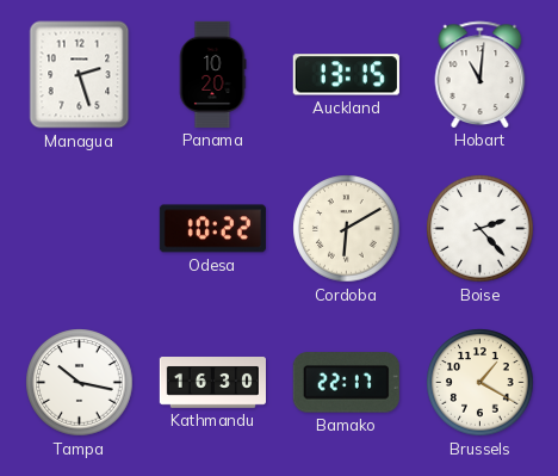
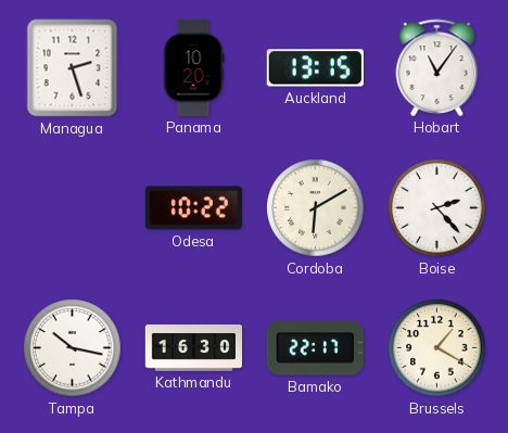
Hobart: 11:01 -> 11:06 (437, 67)
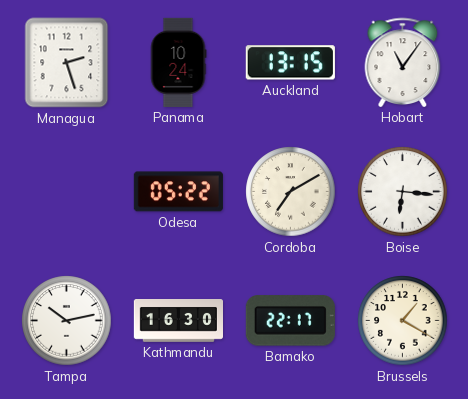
Panama: 10:20 -> 10:24 (178, 62)
Odesa: 10:22 -> 05:22 (178, 192)
Cordoba: 6:10 -> 7:10 (291, 192)
Boise: 2:23 -> 6:16 (403, 192)
Tampa: 10:17 -> 10:13 (67, 321)
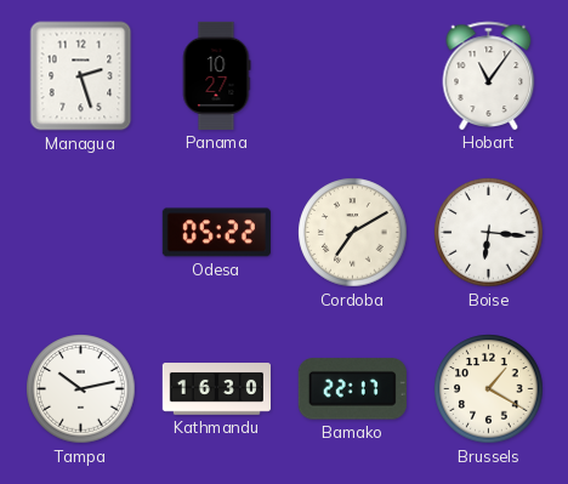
Panama: 10:24 -> 10:27 (216, 75)
Auckland: 13:15 -> none (290, 63)
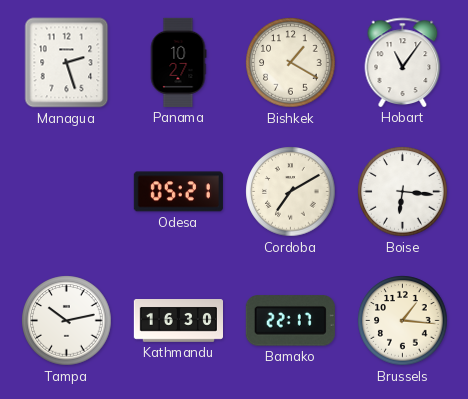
Bishkek: none -> 1:20 (291, 63)
Odesa: 05:22 -> 05:21 (178, 192)
Brussels: 1:20 -> 1:16 (403, 321)
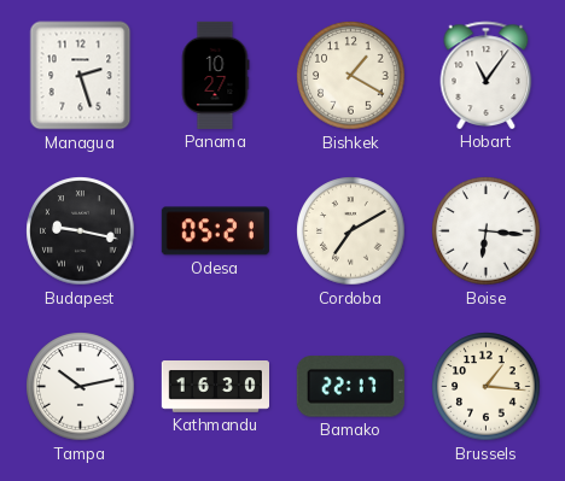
Budapest: none -> 9:17 (81, 231)
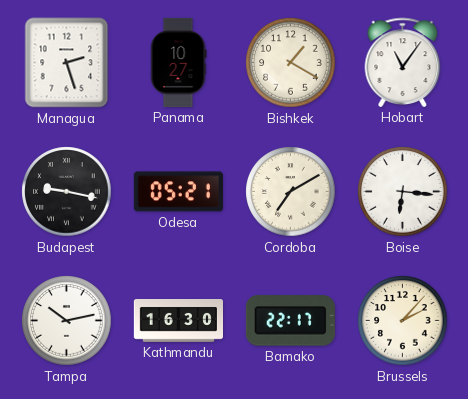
Brussels: 1:16 -> 2:07 (403, 321)
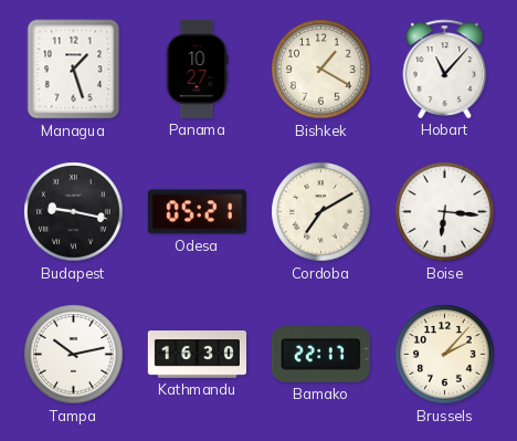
Managua: 2:27 -> 1:27 (74, 70)
Hobart: 11:06 -> 11:07 (445, 69)
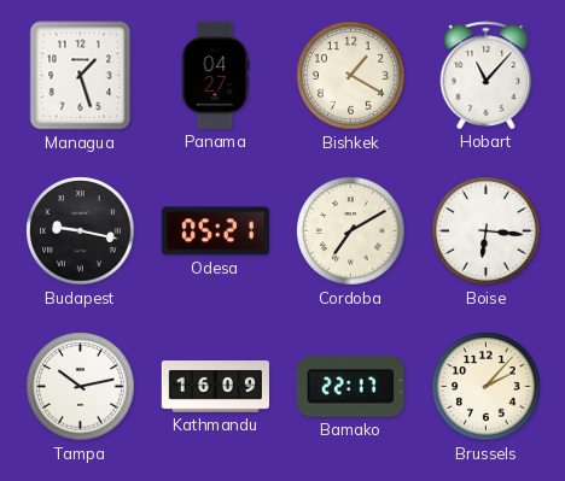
Panama: 10:27 -> 04:27 (215, 75)
Kathmandu: 16:30 -> 16:09 (215, 387)
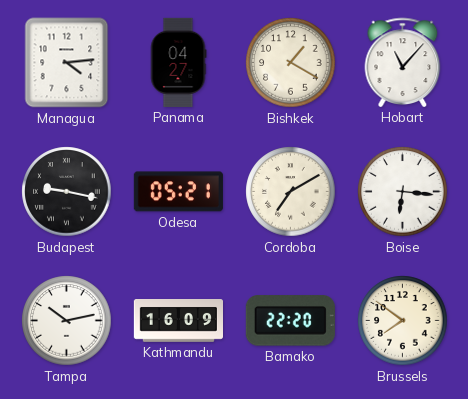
Managua: 1:27 -> 4:14 (67, 63)
Bamako: 22:17 -> 22:20 (290, 321)
Brussels: 2:07 -> 7:51 (403, 321)
